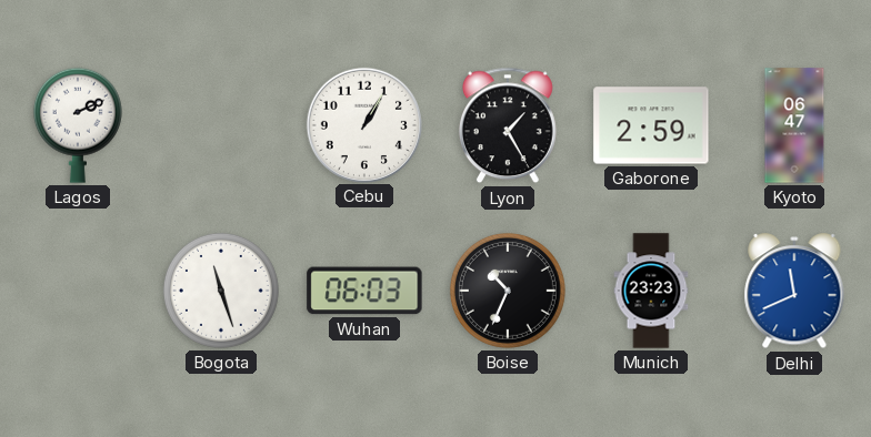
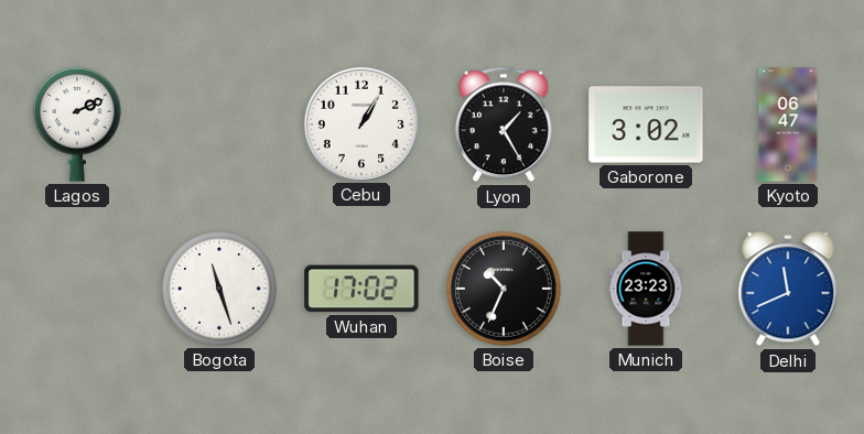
Gaborone: 2:59 -> 3:02 (646, 124)
Wuhan: 06:03 -> 17:02 (361, 289)
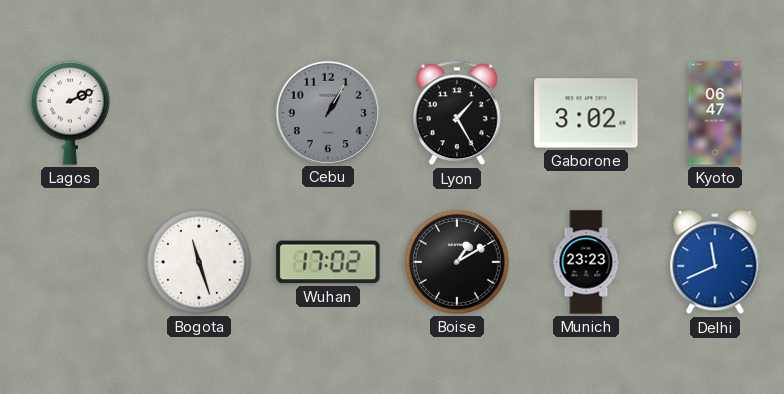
Cebu dial: white -> grey (327, 112)
Boise: 10:34 -> 1:10 (457, 262)
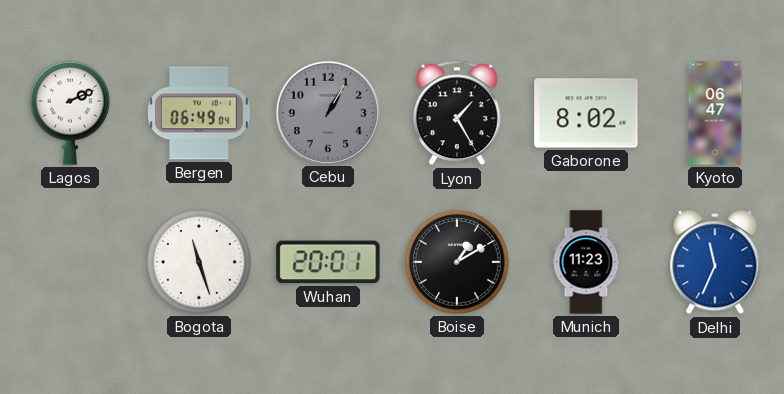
Bergen: none -> 06:49 (199, 113)
Gaborone: 3:02 -> 8:02 (586, 113)
Wuhan: 17:02 -> 20:01 (328, 262)
Munich: 23:23 -> 11:23 (586, 262)
Delhi: 11:41 -> 11:34 (715, 263)
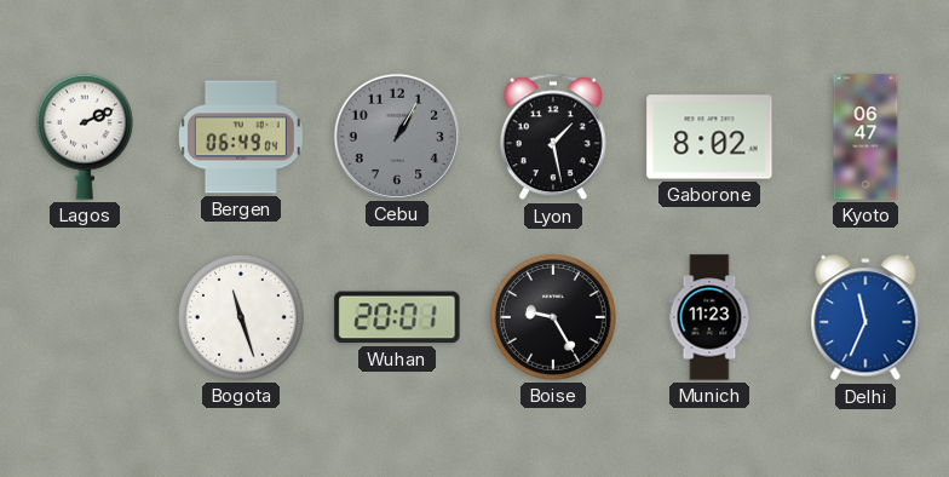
Lyon: 1:25 -> 1:28 (553, 137)
Boise: 1:10 -> 9:25 (553, 317)
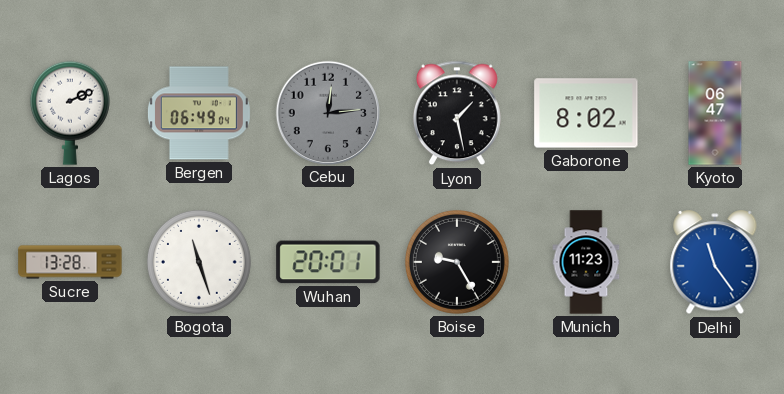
Cebu: 1:05 -> 12:14 (327, 112)
Sucre: none -> 13:28 (70, 262)
Delhi: 11:34 -> 11:24 (715, 263)
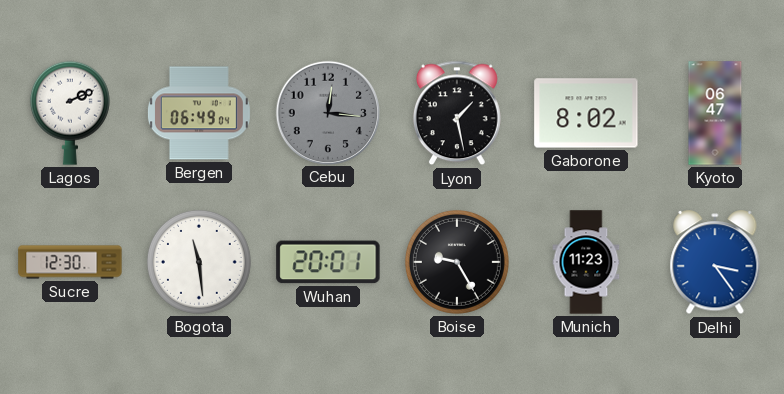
Cebu: 12:14 -> 12:16 (327, 112)
Sucre: 13:28 -> 12:30 (70, 262)
Bogota: 11:27 -> 11:29 (199, 262)
Delhi: 11:24 -> 3:24 (715, 263)
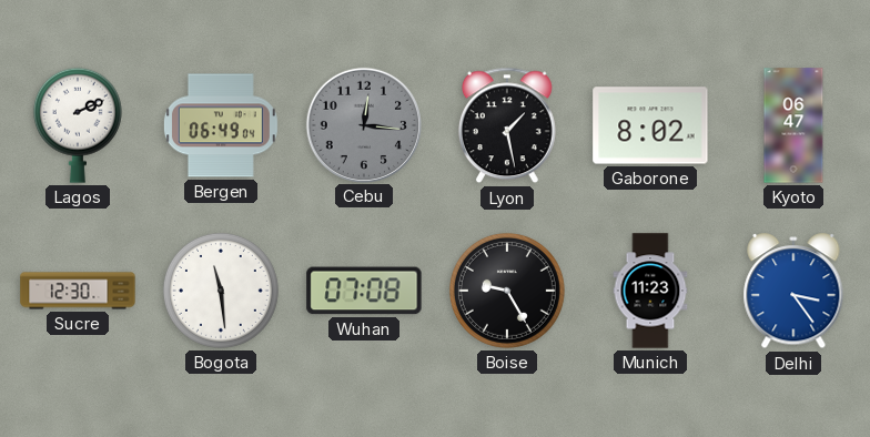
Wuhan: 20:01 -> 07:08 (364, 291)
